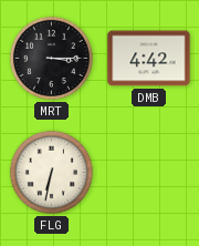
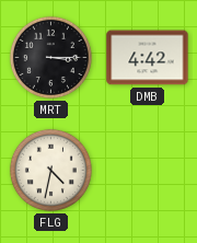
FLG: 6:32 -> 4:32 (50, 170)
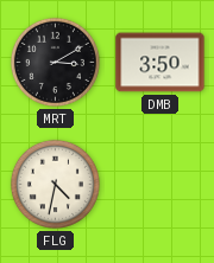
MRT: 3:15 -> 3:10 (55, 62)
DMB: 4:42 -> 3:50 (160, 63)
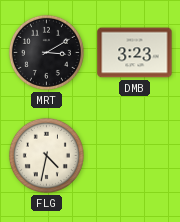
DMB: 3:50 -> 3:23 (135, 53)
